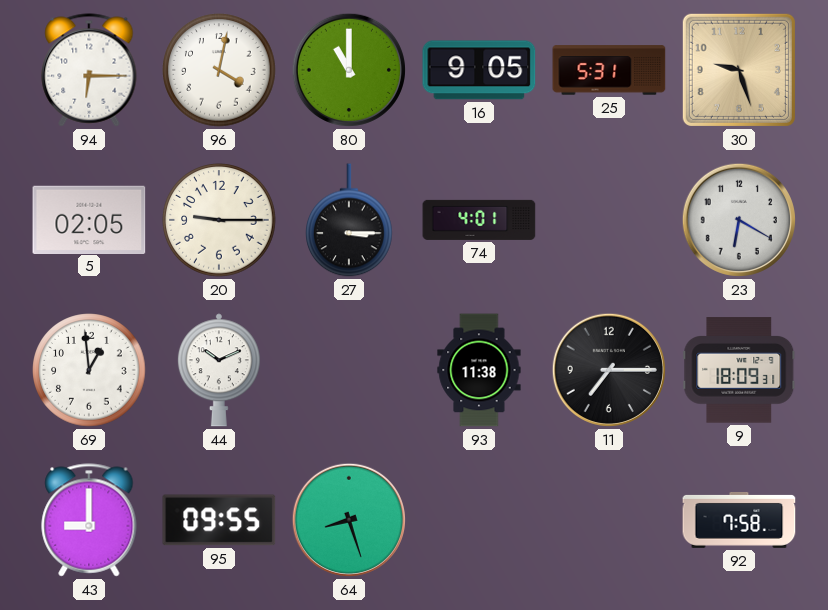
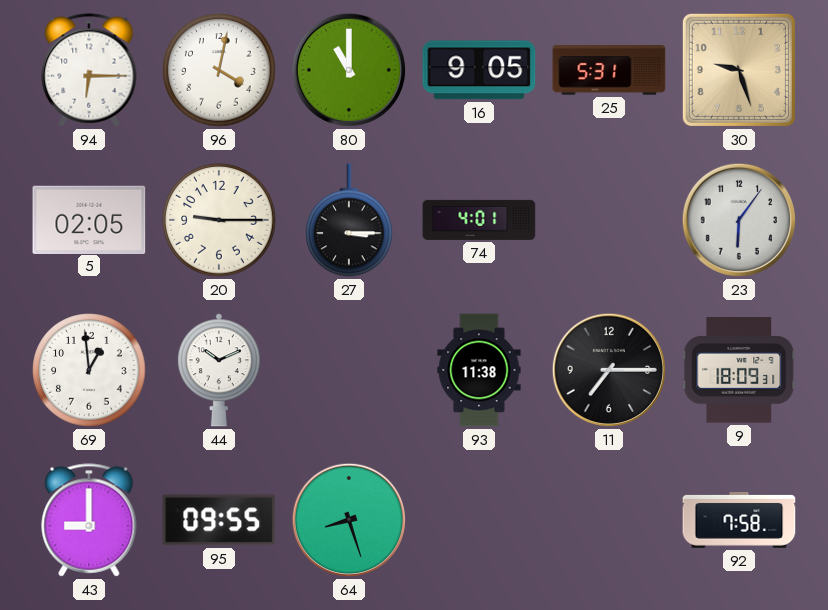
23: 6:20 -> 6:06 (739, 220)
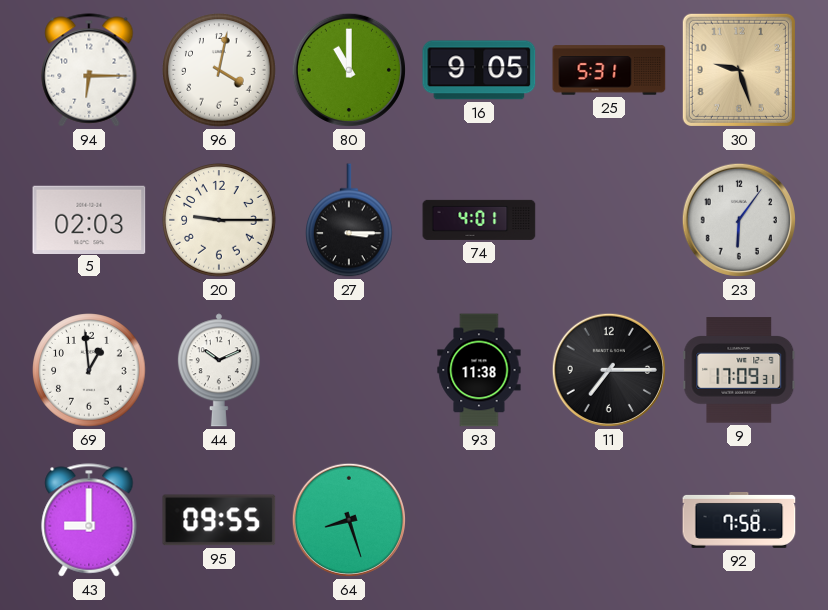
5: 02:05 -> 02:03 (89, 219)
9: 18:09 -> 17:09 (739, 370)
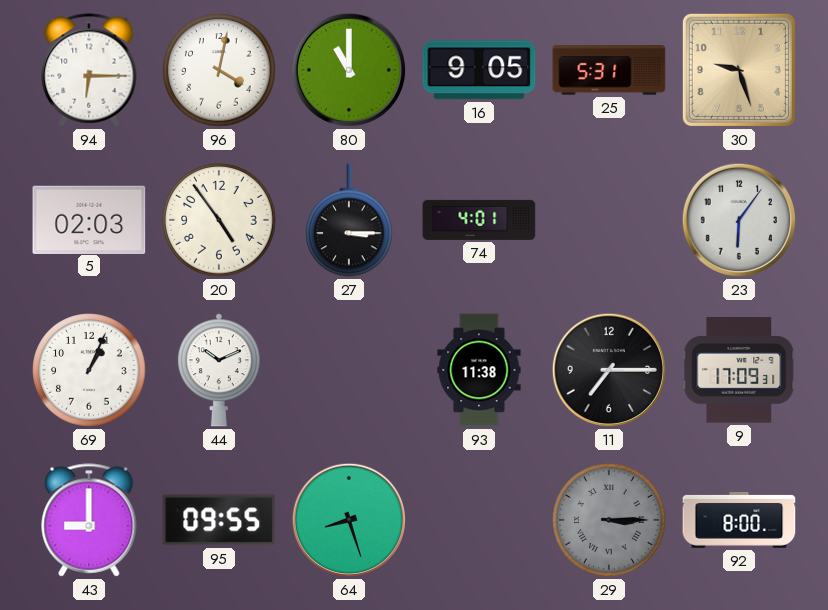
20: 9:15 -> 4:54 (219, 220)
69: 12:59 -> 1:04 (89, 370)
29: none -> 3:15 (609, 520)
92: 7:58 -> 8:00 (739, 520)
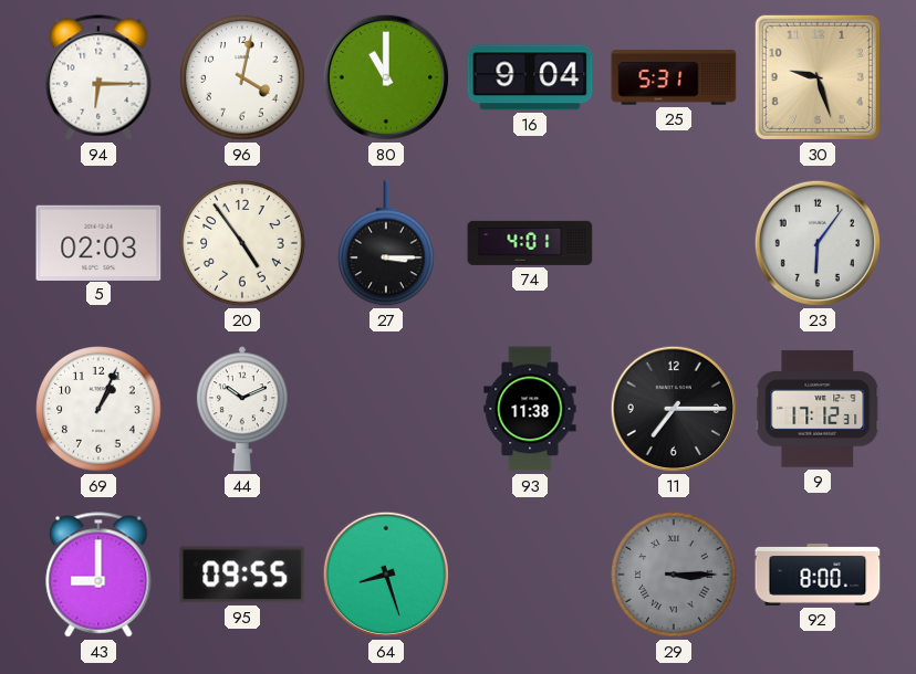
16: 9:05 -> 9:04 (530, 77)
9: 17:09 -> 17:12 (818, 409)
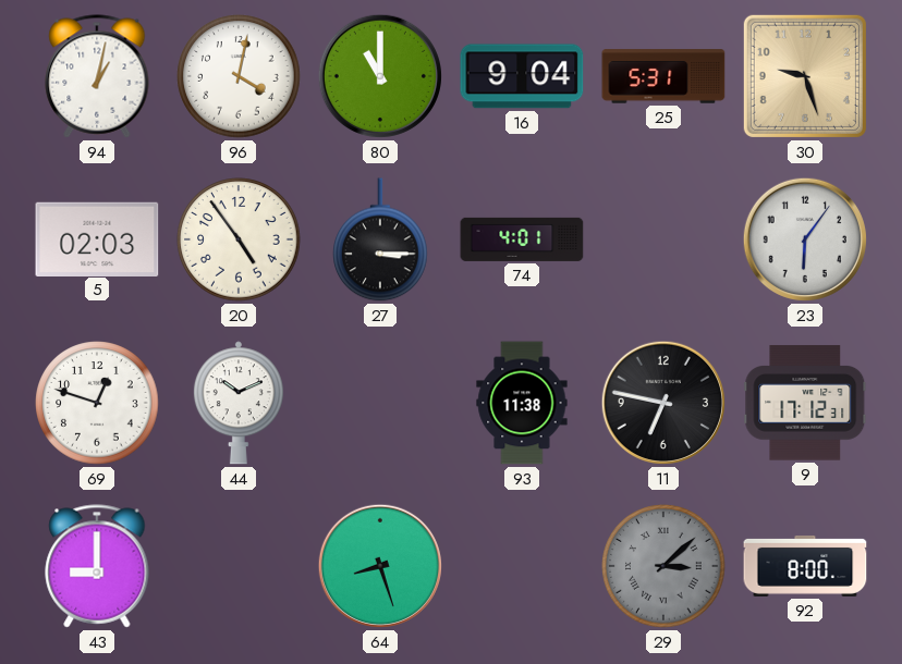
94: 6:15 -> 1:02 (97, 76)
69: 1:04 -> 12:48 (97, 403)
11: 7:15 -> 6:47 (663, 403)
95: 09:55 -> none (242, 575)
29: 3:15 -> 3:08 (663, 566)
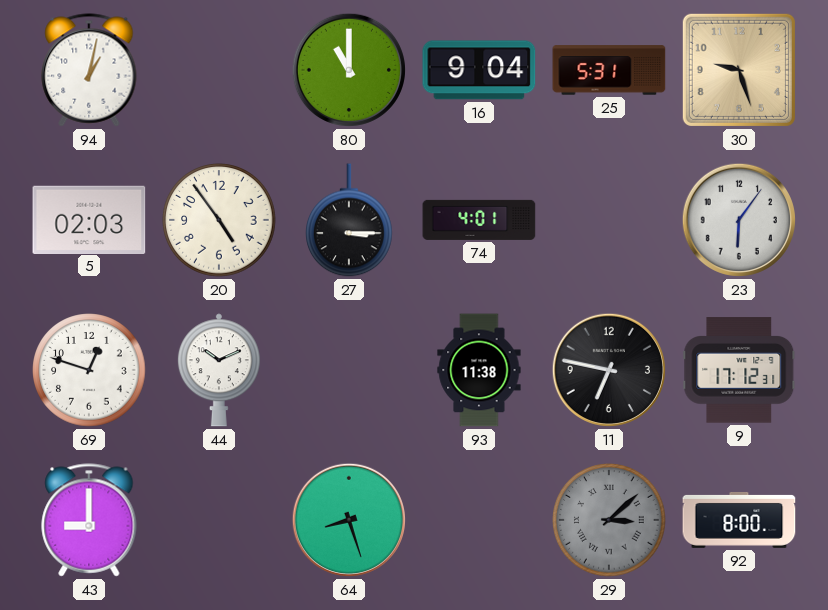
96: 4:02 -> none (239, 76)
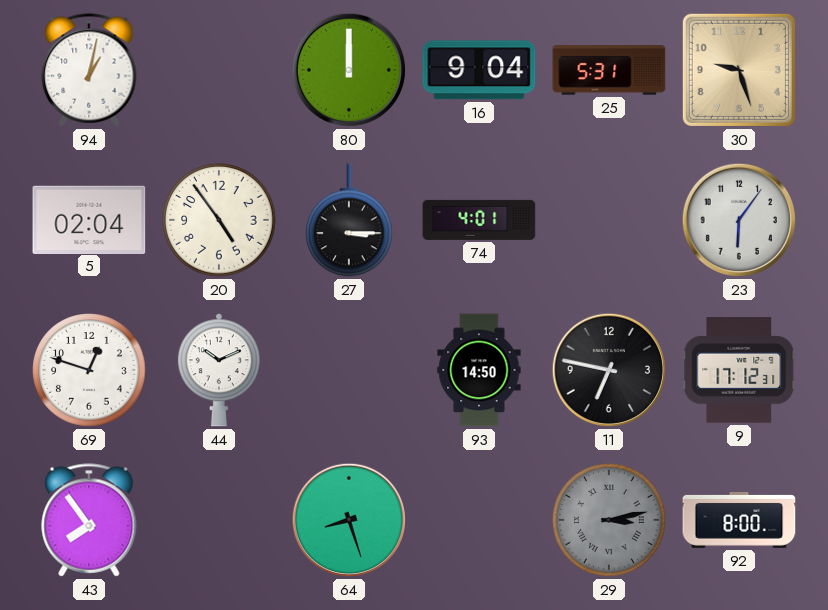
80: 11:00 -> 12:00 (349, 70)
5: 02:03 -> 02:04 (89, 219)
93: 11:38 -> 14:50 (479, 370)
43: 9:00 -> 7:54 (89, 520)
29: 3:08 -> 3:13 (609, 520)
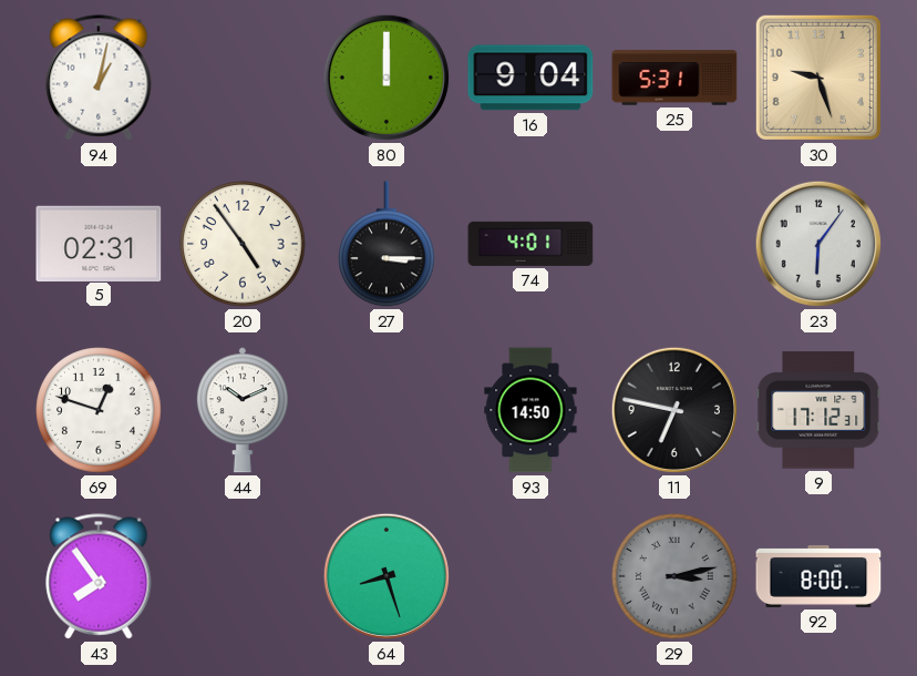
5: 02:04 -> 02:31 (99, 243)
